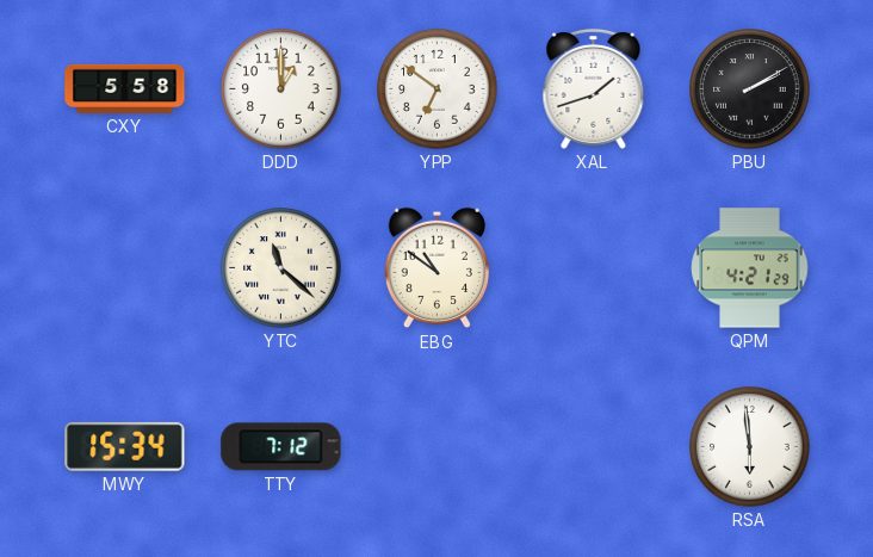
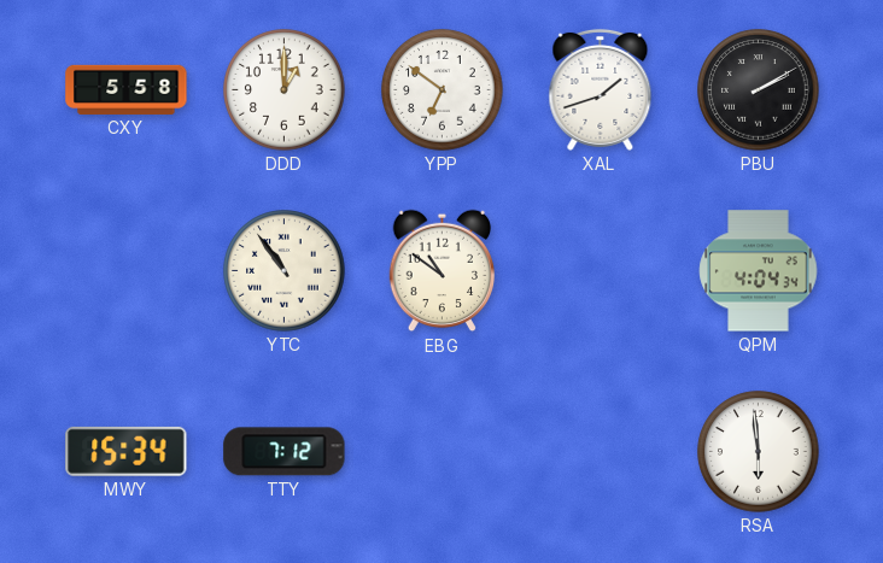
YTC: 11:22 -> 10:54 (285, 271)
QPM: 4:21 -> 4:04 (759, 271)
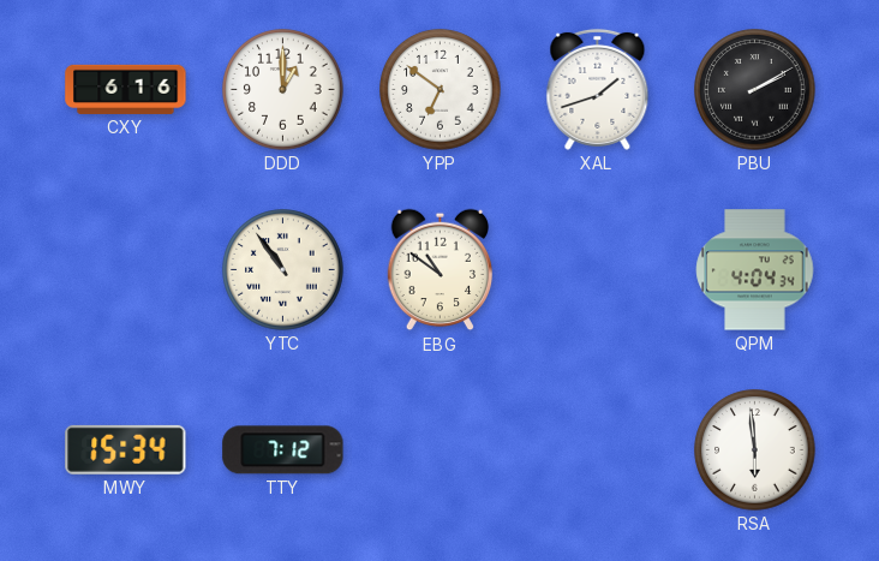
CXY: 5:58 -> 6:16 (126, 89)
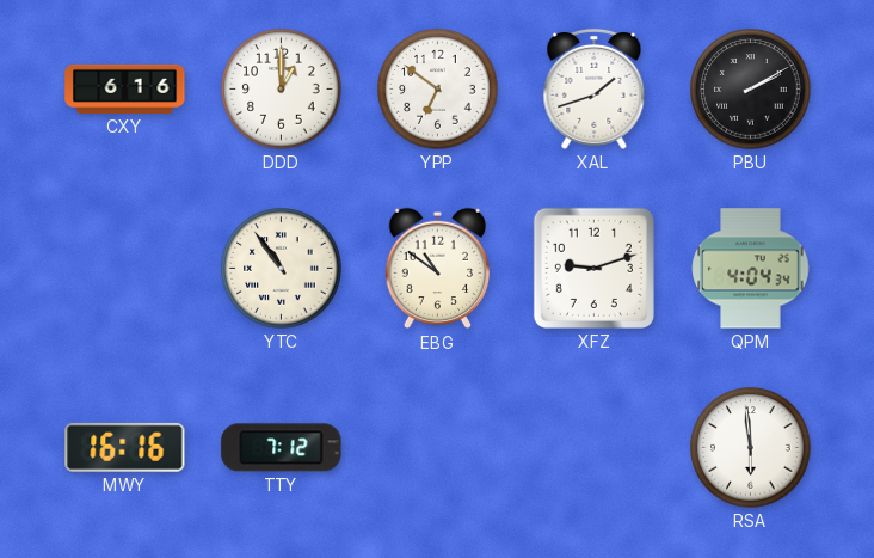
XFZ: none -> 9:12 (593, 268)
MWY: 15:34 -> 16:16 (125, 447)
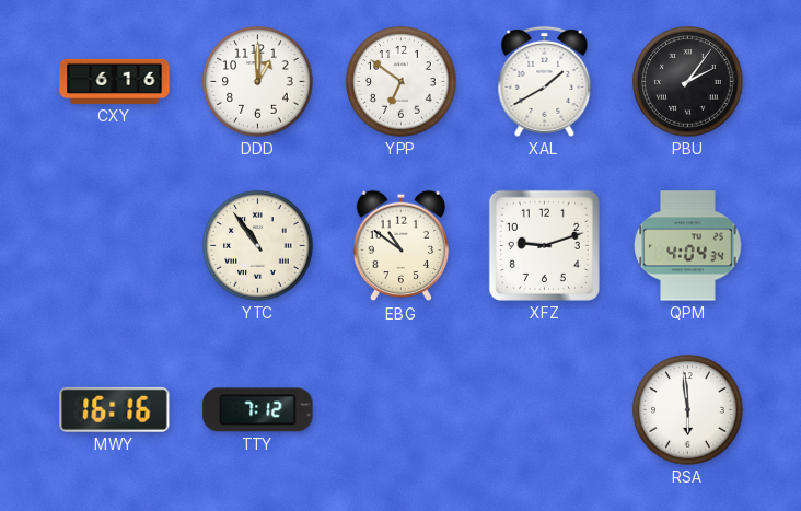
XAL: 1:42 -> 1:40 (545, 81)
PBU: 2:10 -> 2:06 (688, 82)
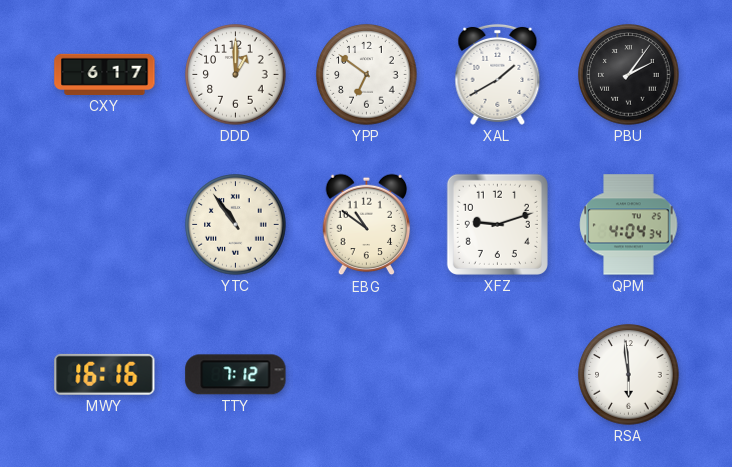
CXY: 6:16 -> 6:17 (105, 74)
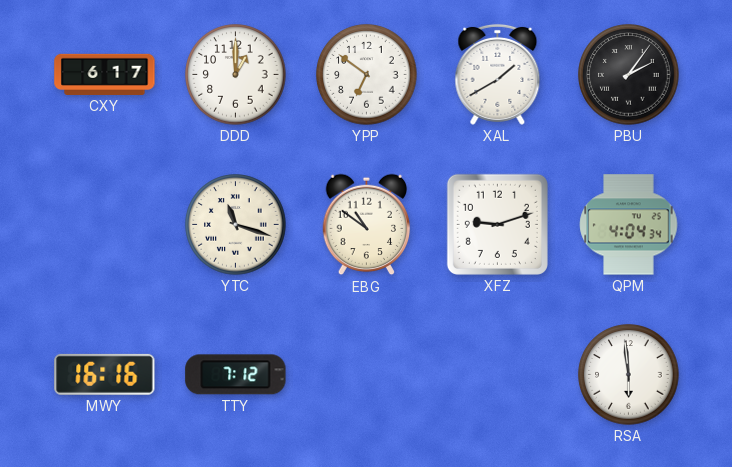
YTC: 10:54 -> 11:18 (236, 225)
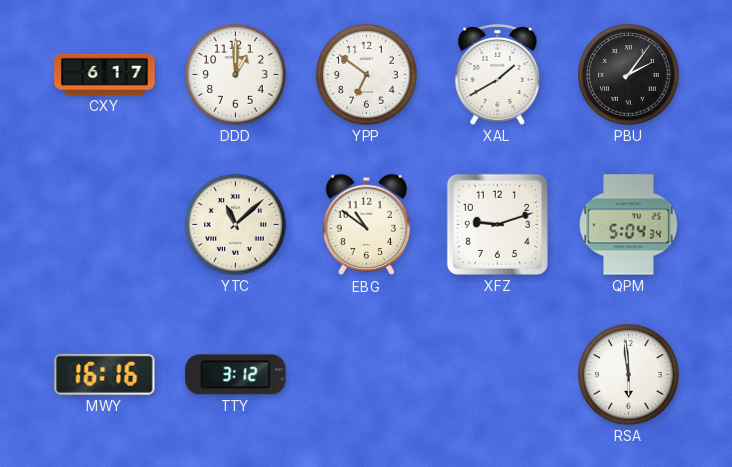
YTC: 11:18 -> 11:08 (236, 225)
QPM: 4:04 -> 5:04 (629, 225)
TTY: 7:12 -> 3:12 (236, 375)
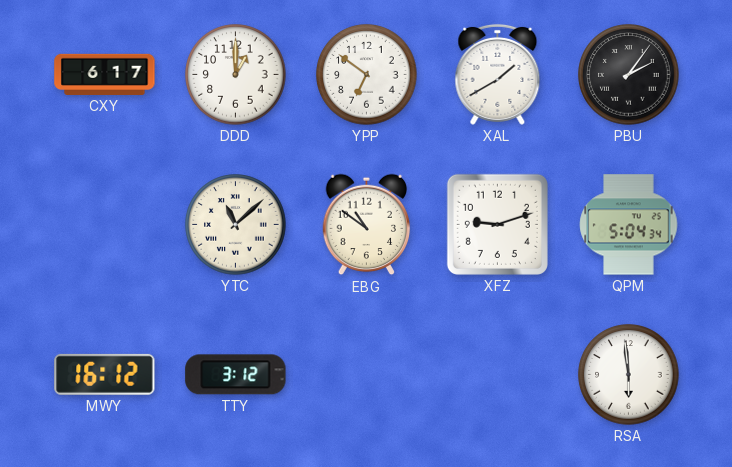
MWY: 16:16 -> 16:12 (105, 374)
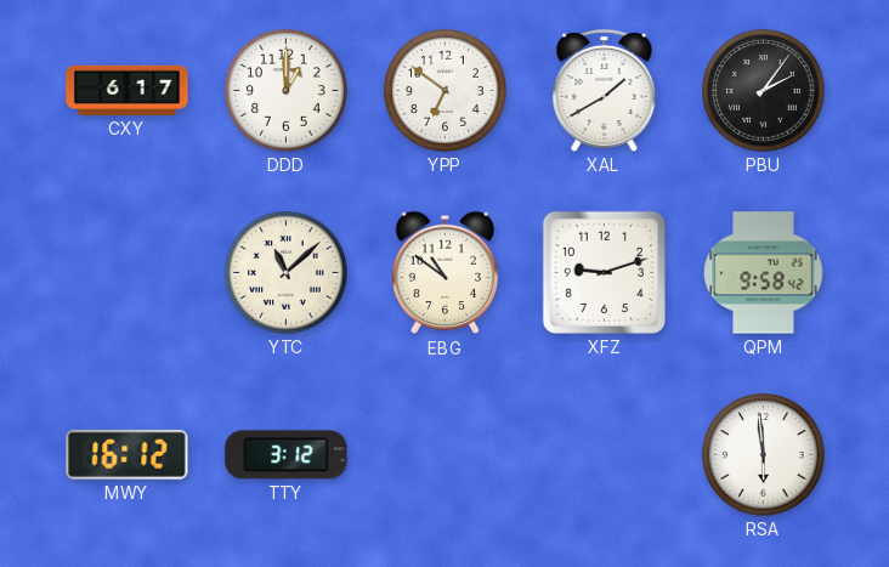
QPM: 5:04 -> 9:58 (764, 273)
